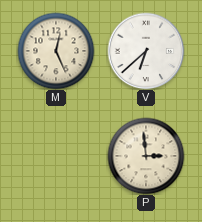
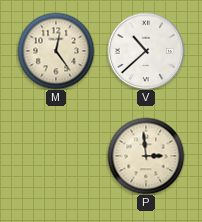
M: 12:26 -> 12:24 (56, 51)
V: 6:38 -> 10:38 (146, 51)
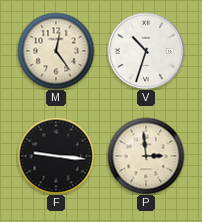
V: 10:38 -> 10:33 (146, 51)
F: none -> 9:16 (56, 156)
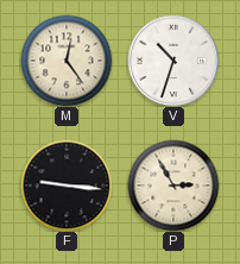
P: 2:59 -> 2:55 (173, 186)
